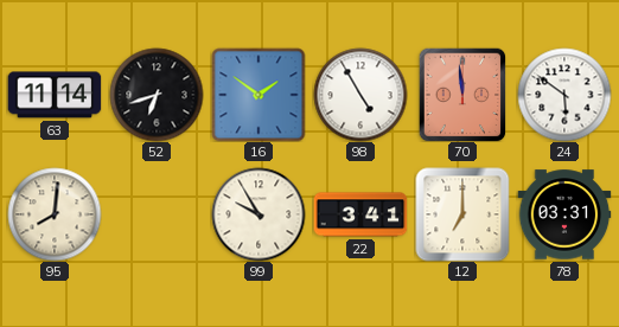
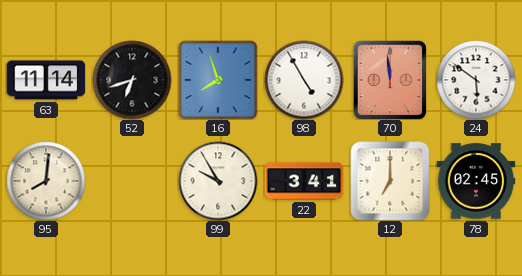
16: 1:51 -> 7:57 (218, 80)
78: 03:31 -> 02:45 (476, 181)
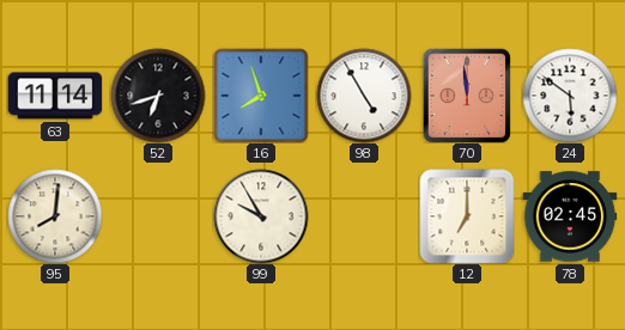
22: 3:41 -> none (304, 181)
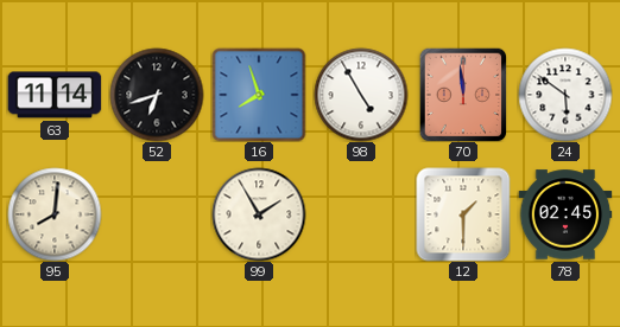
99: 9:55 -> 1:55 (259, 214)
12: 7:00 -> 1:30 (463, 214)
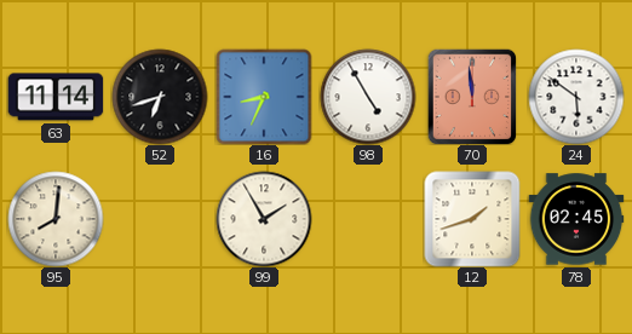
16: 7:57 -> 8:34 (264, 97)
12: 1:30 -> 1:42 (472, 219)
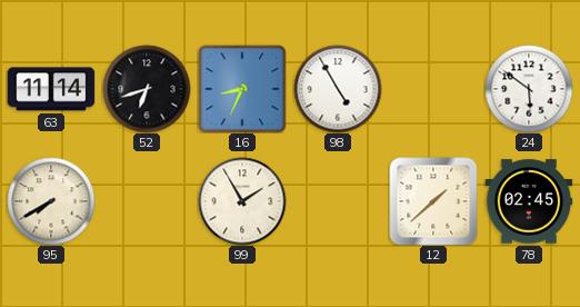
70: 11:59 -> none (472, 97)
95: 8:01 -> 7:40 (51, 201)
12: 1:42 -> 1:38 (433, 201)
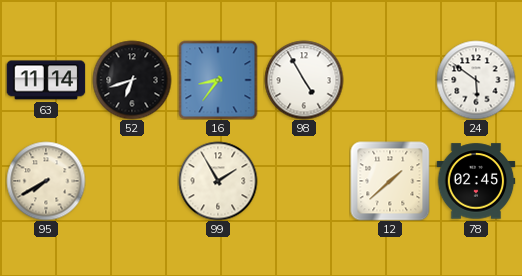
16: 8:34 -> 8:36 (218, 80)
